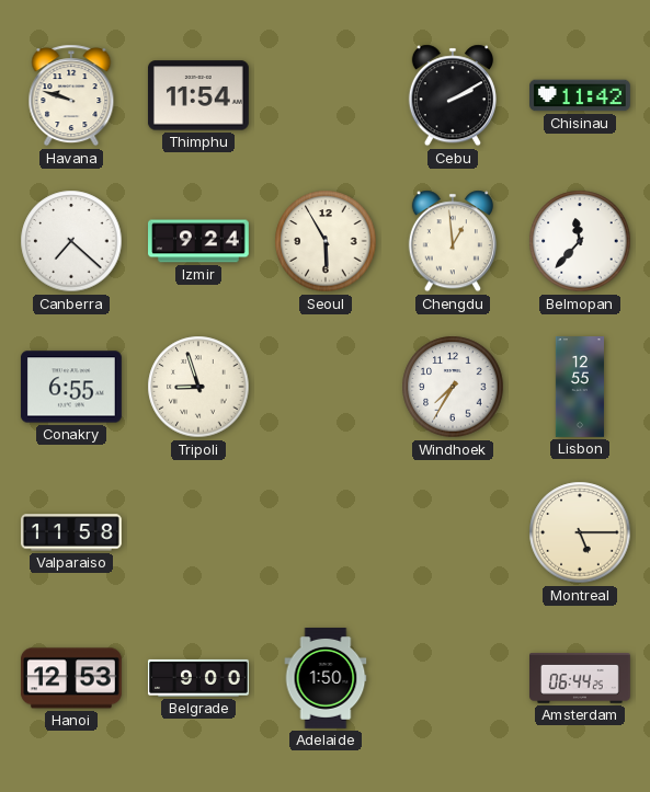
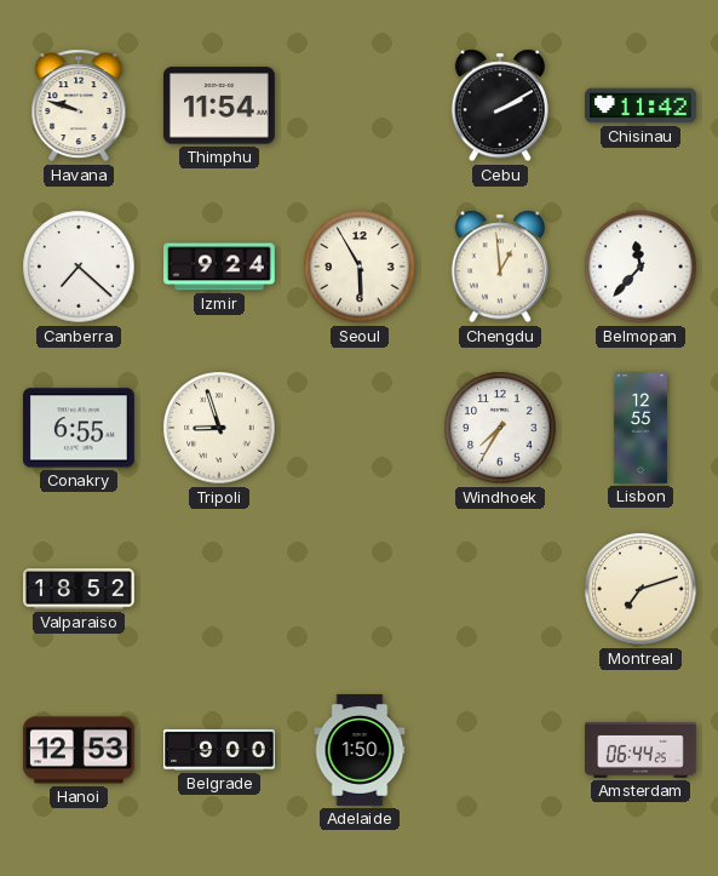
Valparaiso: 11:58 -> 18:52 (80, 589)
Montreal: 5:15 -> 7:12 (641, 589)
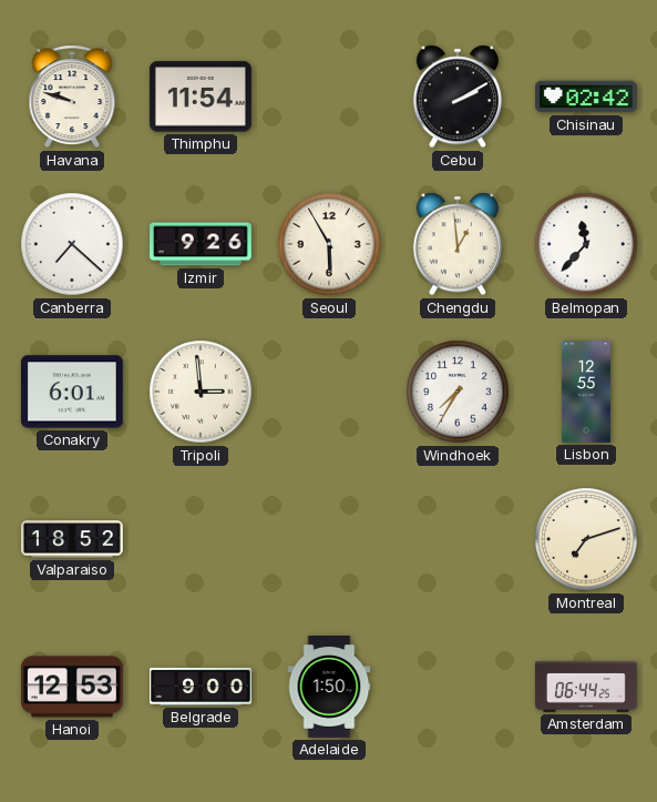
Chisinau: 11:42 -> 02:42 (587, 97)
Izmir: 9:24 -> 9:26 (202, 244)
Conakry: 6:55 -> 6:01 (72, 392)
Tripoli: 8:57 -> 2:59 (201, 392)
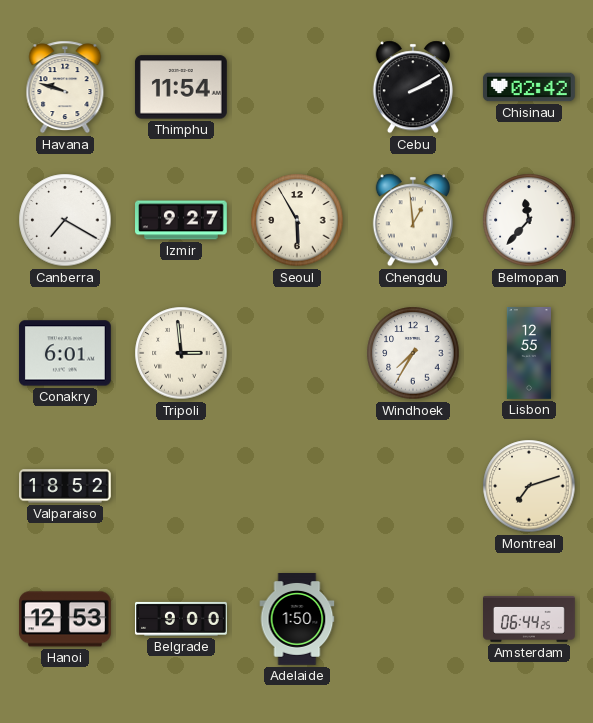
Canberra: 7:22 -> 7:20 (65, 220)
Izmir: 9:26 -> 9:27 (182, 220)
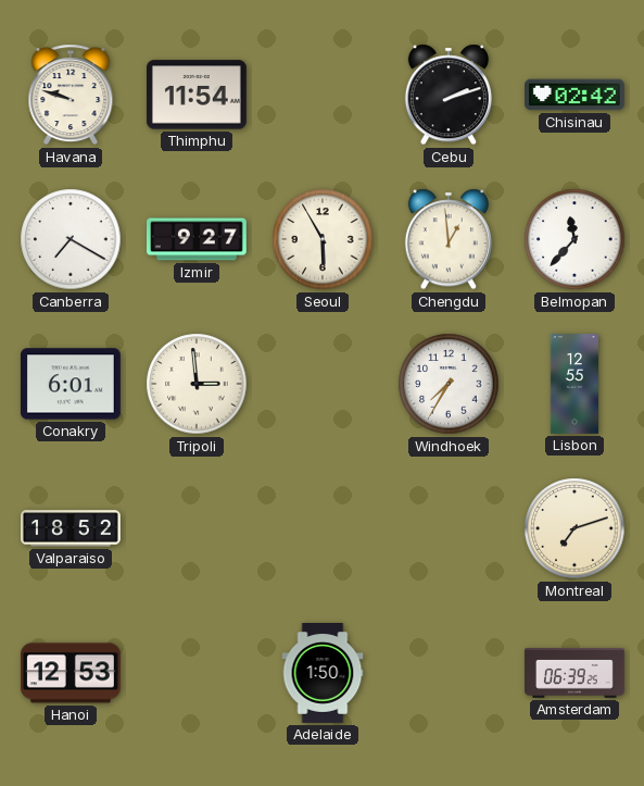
Cebu: 2:10 -> 2:12 (449, 95)
Belgrade: 9:00 -> none (182, 619)
Amsterdam: 06:44 -> 06:39 (576, 674)
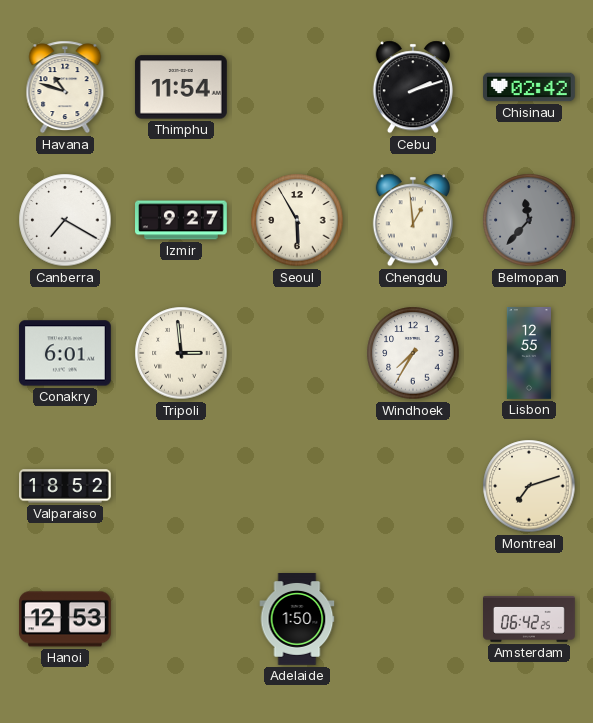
Havana: 9:48 -> 10:48 (65, 87)
Belmopan dial: white -> grey (529, 220)
Amsterdam: 06:39 -> 06:42 (530, 620)
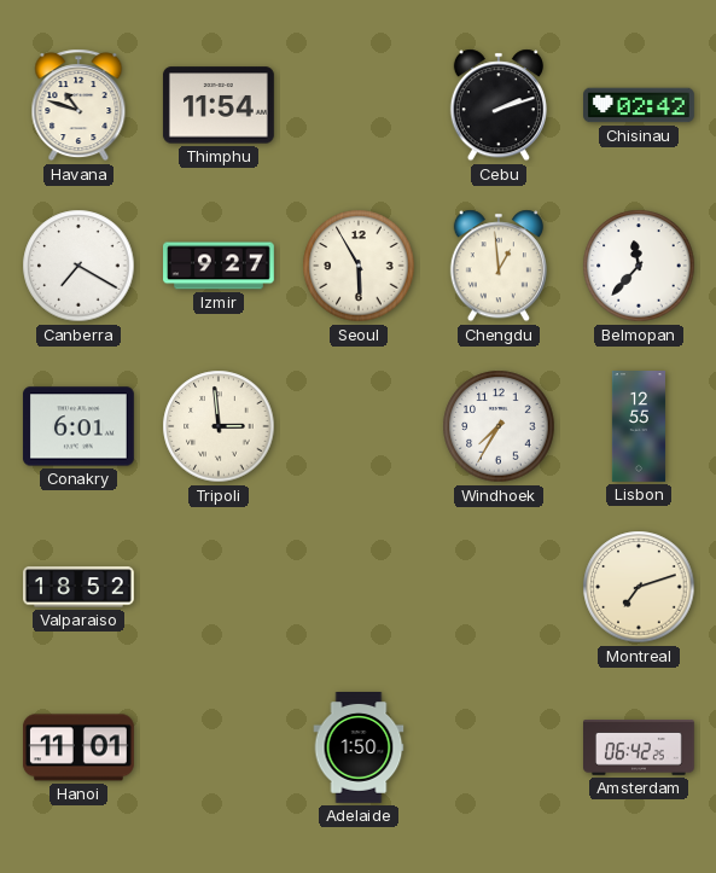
Belmopan dial: grey -> white (639, 266)
Hanoi: 12:53 -> 11:01 (80, 747)
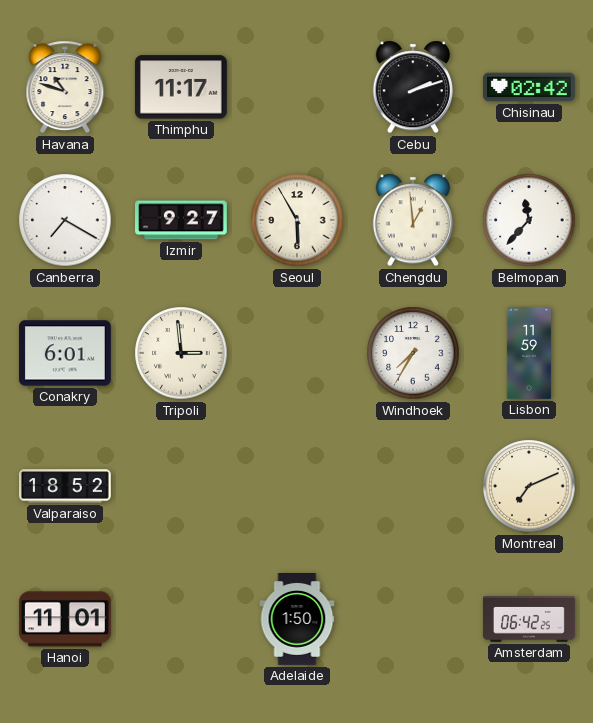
Thimphu: 11:54 -> 11:17 (181, 87)
Lisbon: 12:55 -> 11:59 (529, 354)
Montreal: 7:12 -> 7:11 (529, 486)
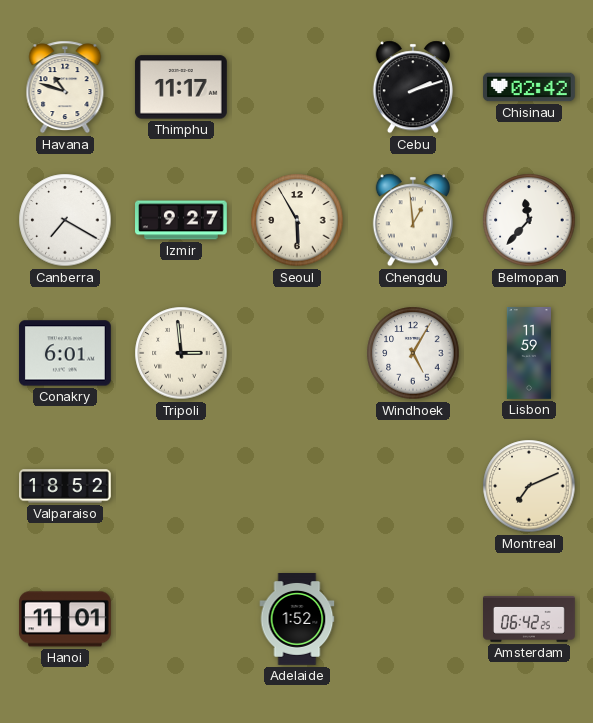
Windhoek: 7:35 -> 5:05 (413, 353)
Adelaide: 1:50 -> 1:52 (297, 620)
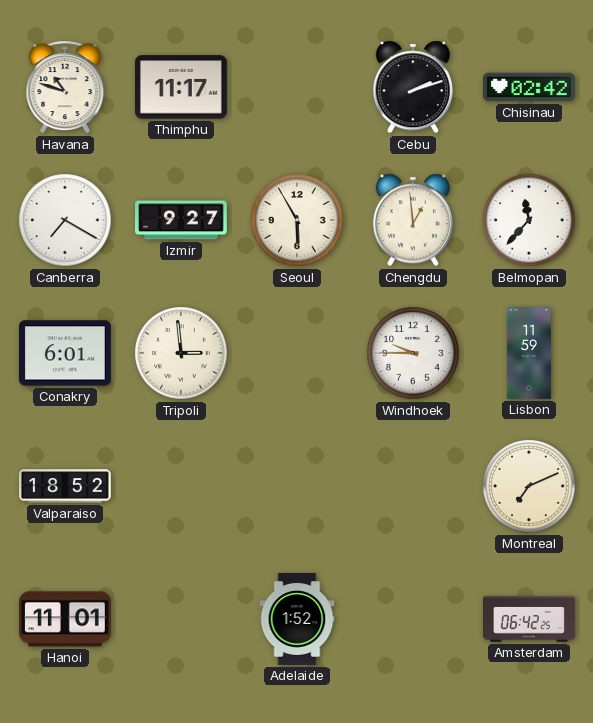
Windhoek: 5:05 -> 9:45 (413, 353)
